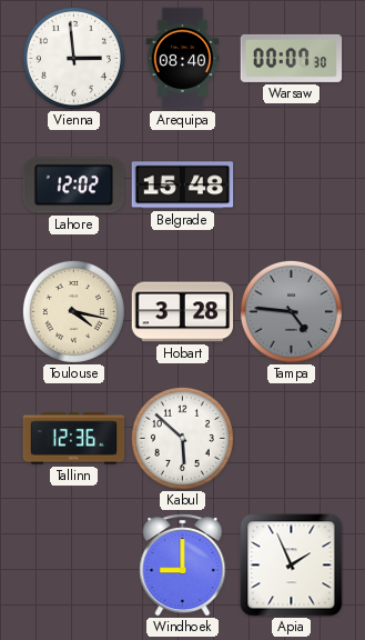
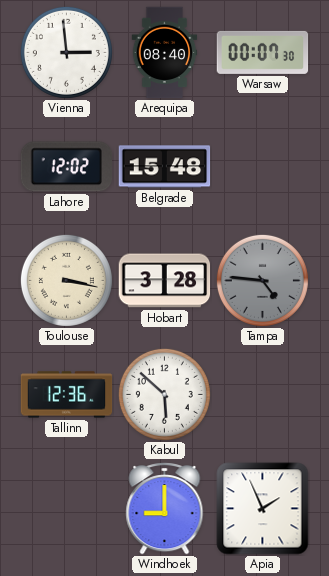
Toulouse: 4:17 -> 3:17 (66, 280)
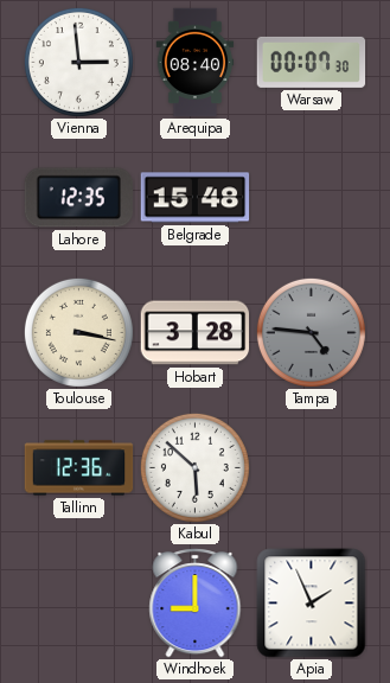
Lahore: 12:02 -> 12:35 (78, 198)
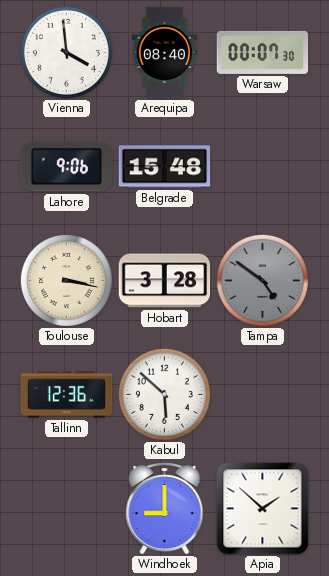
Vienna: 2:59 -> 3:59 (66, 52)
Lahore: 12:35 -> 9:06 (66, 167)
Tampa: 4:46 -> 4:51 (262, 280)
Apia: 1:56 -> 1:52 (263, 509)
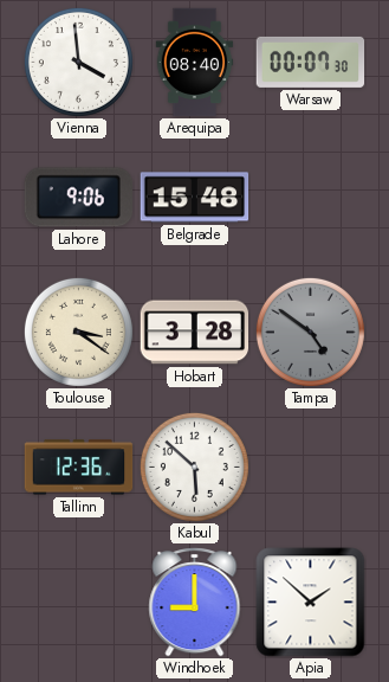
Toulouse: 3:17 -> 3:21 (78, 332)
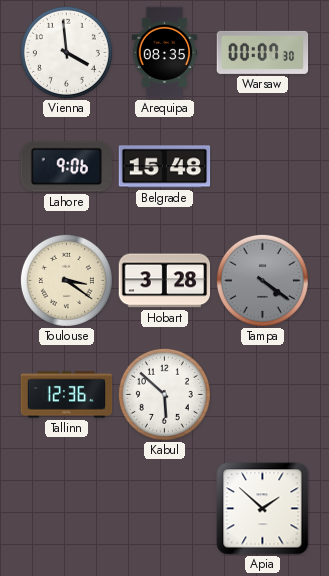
Arequipa: 08:40 -> 08:35 (165, 53)
Tampa: 4:51 -> 4:21 (262, 280)
Windhoek: 9:00 -> none (195, 603)
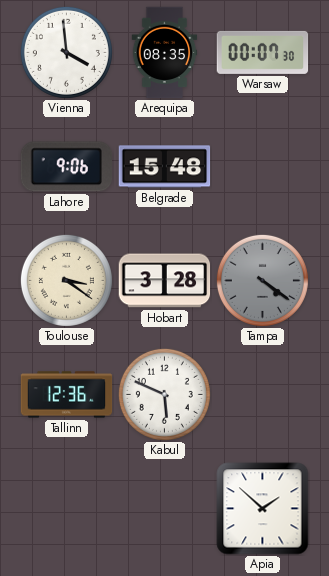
Kabul: 5:52 -> 5:49 (164, 394)
